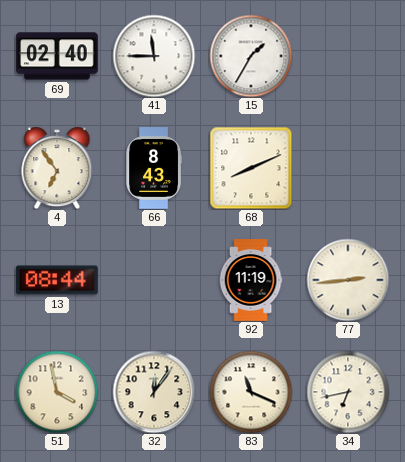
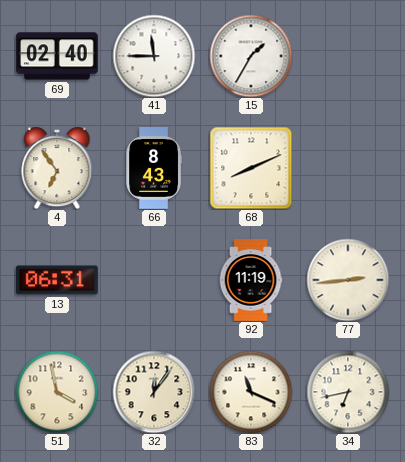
13: 08:44 -> 06:31 (57, 280)
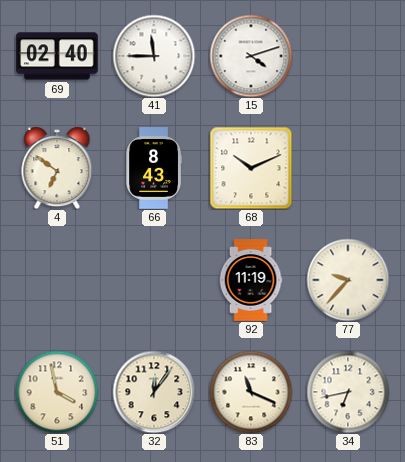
15: 1:35 -> 4:12 (251, 56)
4: 6:54 -> 6:51 (57, 168)
68: 8:11 -> 10:11 (251, 168)
13: 06:31 -> none (57, 280)
77: 2:44 -> 9:37 (348, 280)
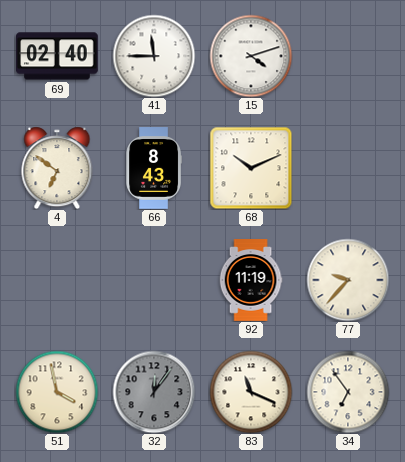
32 dial: cream -> grey (154, 392)
34: 6:43 -> 6:54 (348, 392)
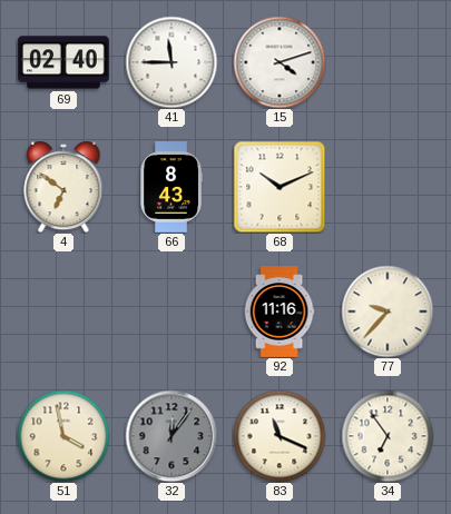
92: 11:19 -> 11:16 (280, 312)
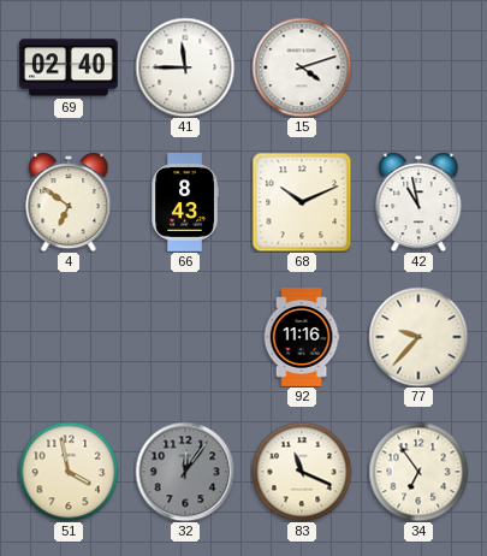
42: none -> 10:58 (418, 202)
